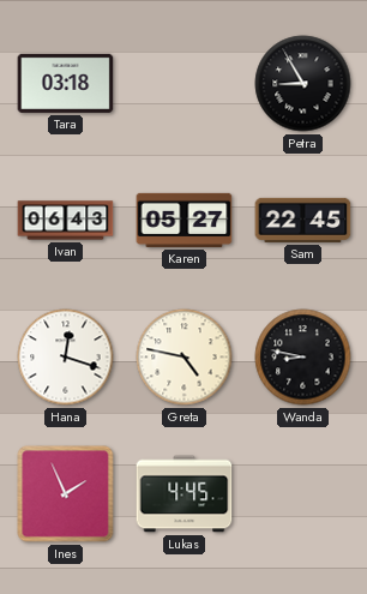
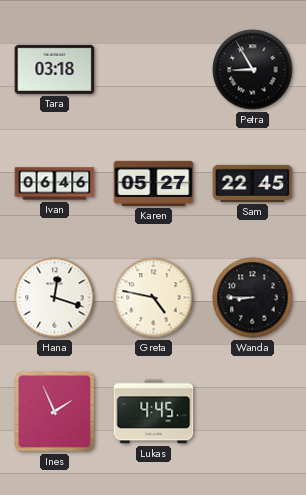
Ivan: 06:43 -> 06:46 (55, 184)
Wanda: 8:47 -> 8:45 (253, 298)
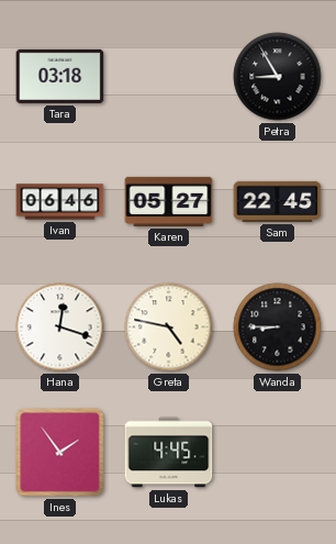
Ines: 1:56 -> 1:54 (60, 453)
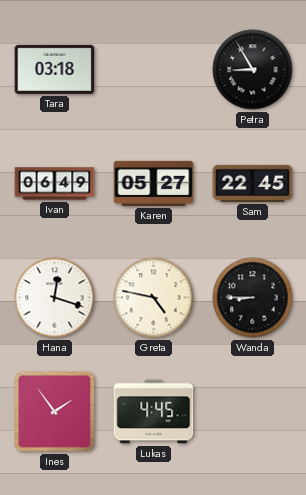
Ivan: 06:46 -> 06:49 (55, 184)
